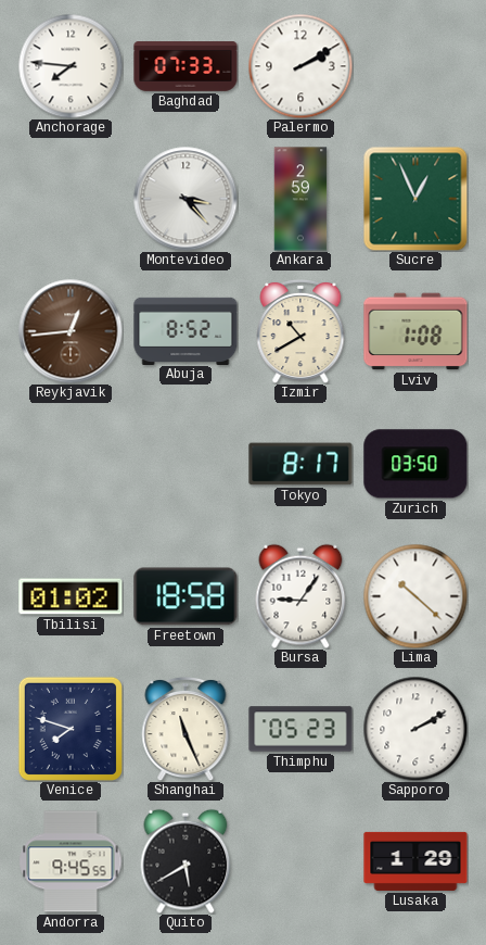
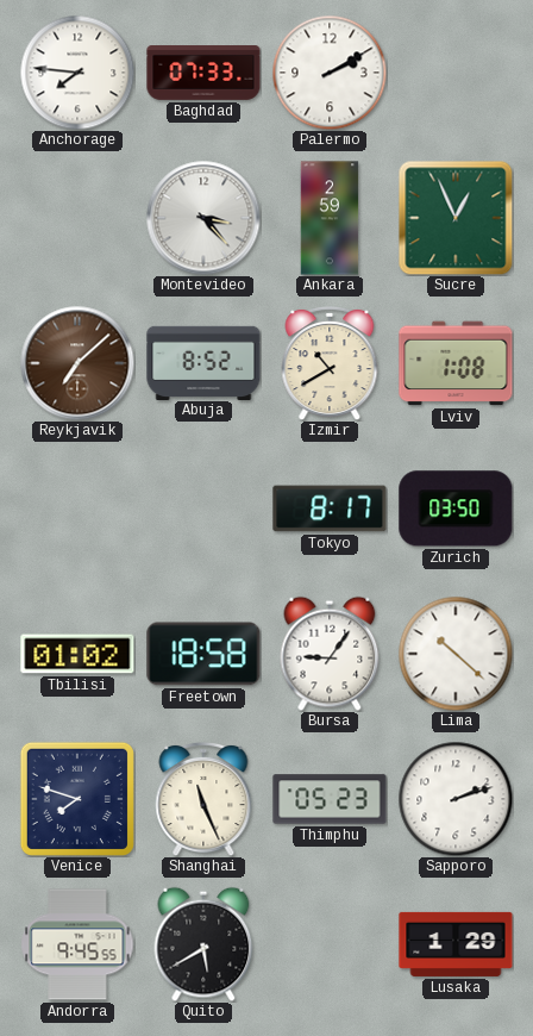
Reykjavik: 12:44 -> 7:08 (77, 363)
Sapporo: 2:10 -> 2:12 (456, 799)
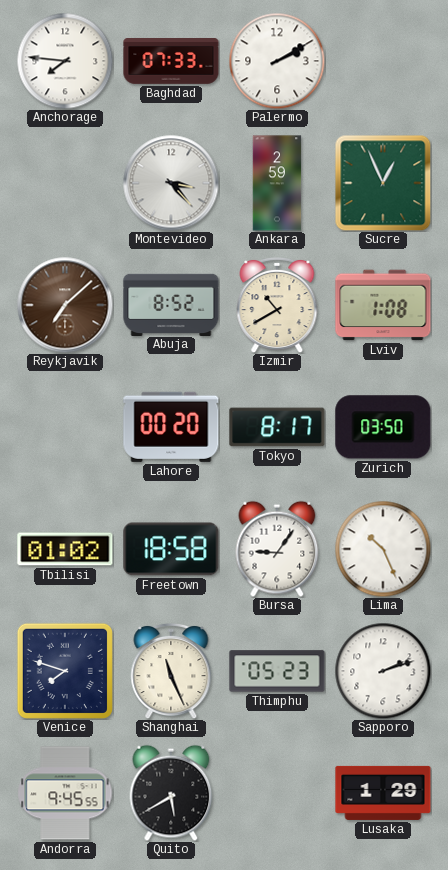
Lahore: none -> 00:20 (171, 427)
Lima: 10:22 -> 10:26 (383, 549)
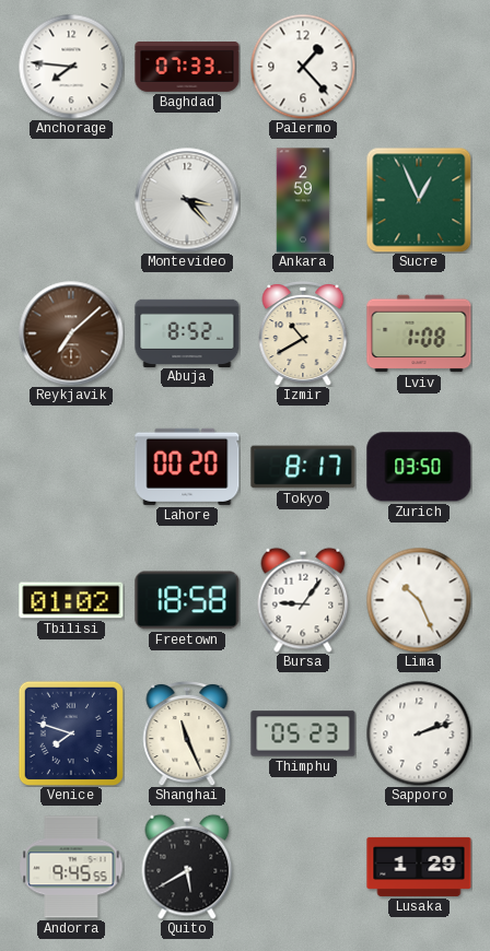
Palermo: 2:10 -> 1:23 (303, 67)
